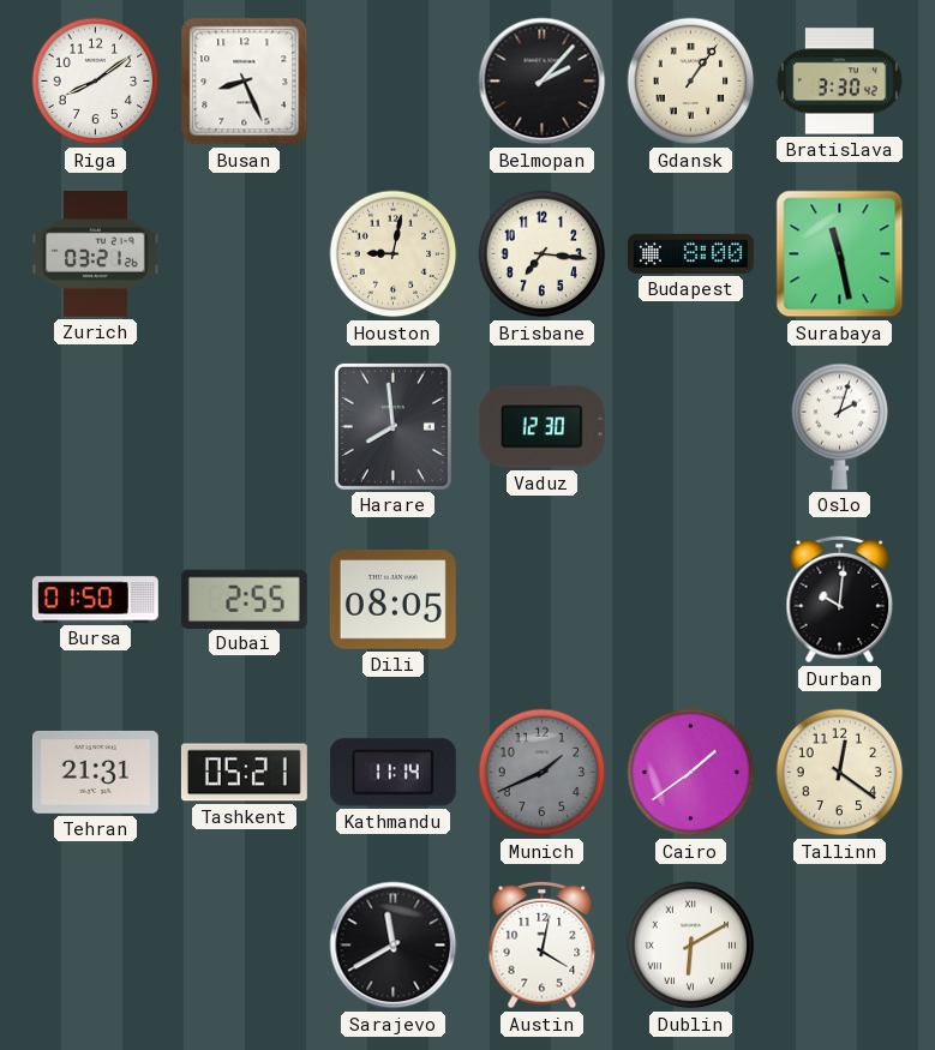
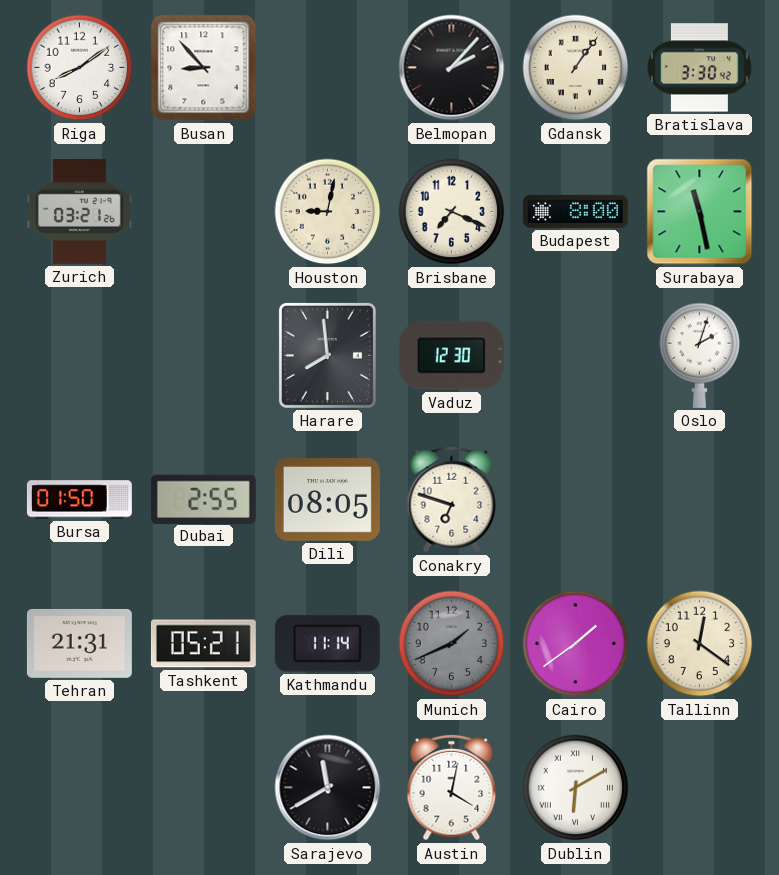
Busan: 8:26 -> 8:53 (204, 68)
Brisbane: 7:16 -> 7:19 (452, 212)
Conakry: none -> 6:48 (452, 500)
Durban: 10:01 -> none (840, 600)
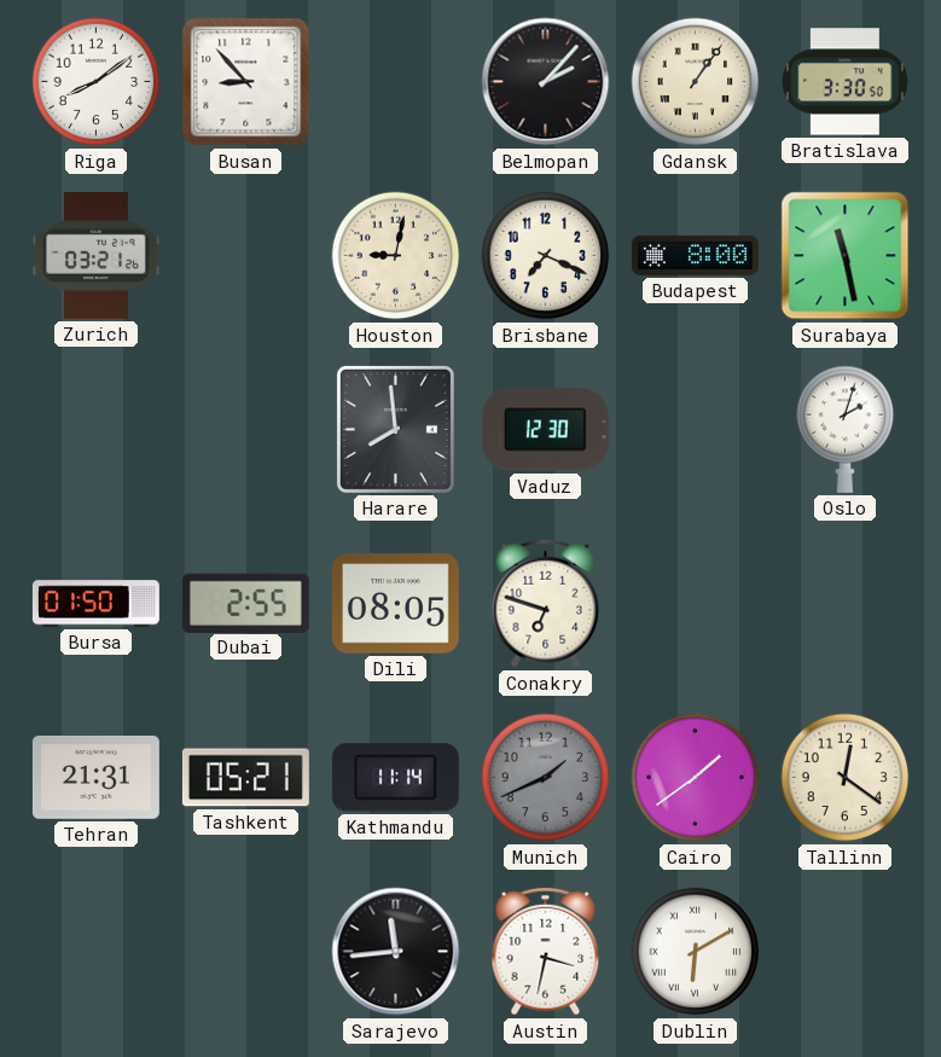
Bratislava: 3:30:42 -> 3:30:50 (844, 82)
Sarajevo: 11:40 -> 11:44 (396, 952)
Austin: 4:02 -> 3:32 (546, 952)
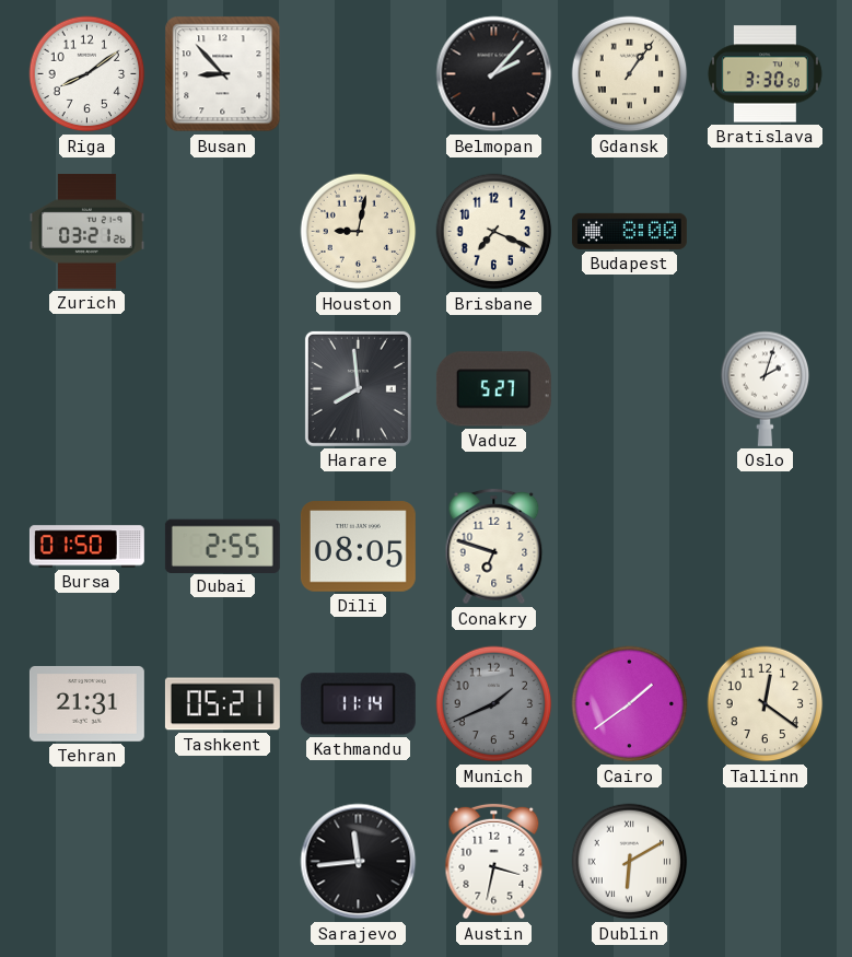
Surabaya: 11:28 -> none (846, 256)
Vaduz: 12:30 -> 5:27 (493, 389)
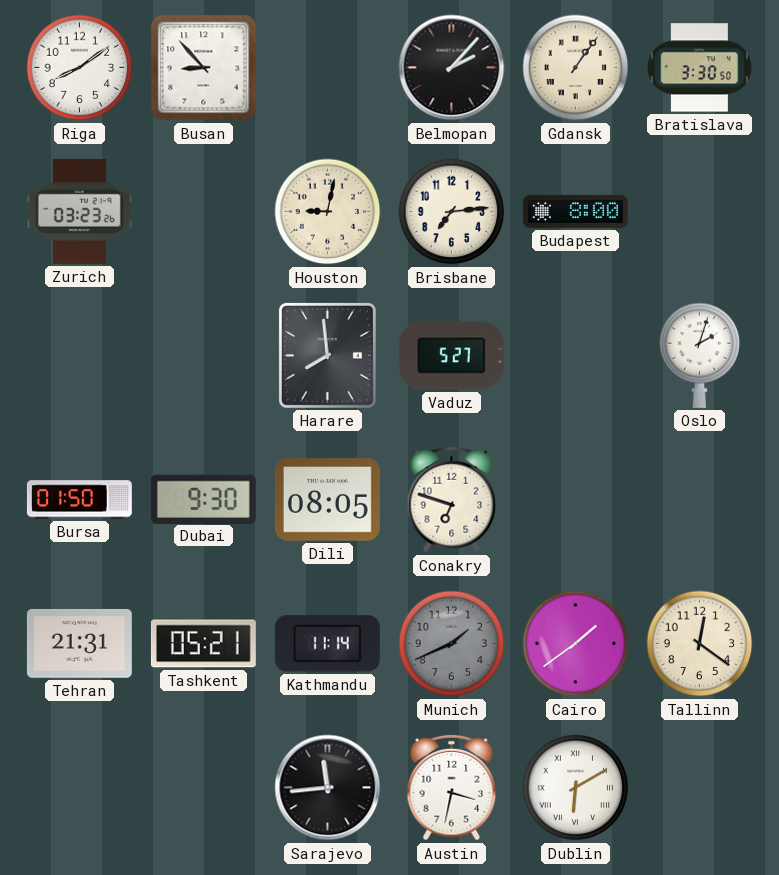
Zurich: 03:21 -> 03:23 (79, 211)
Brisbane: 7:19 -> 7:14 (452, 212)
Dubai: 2:55 -> 9:30 (203, 499)
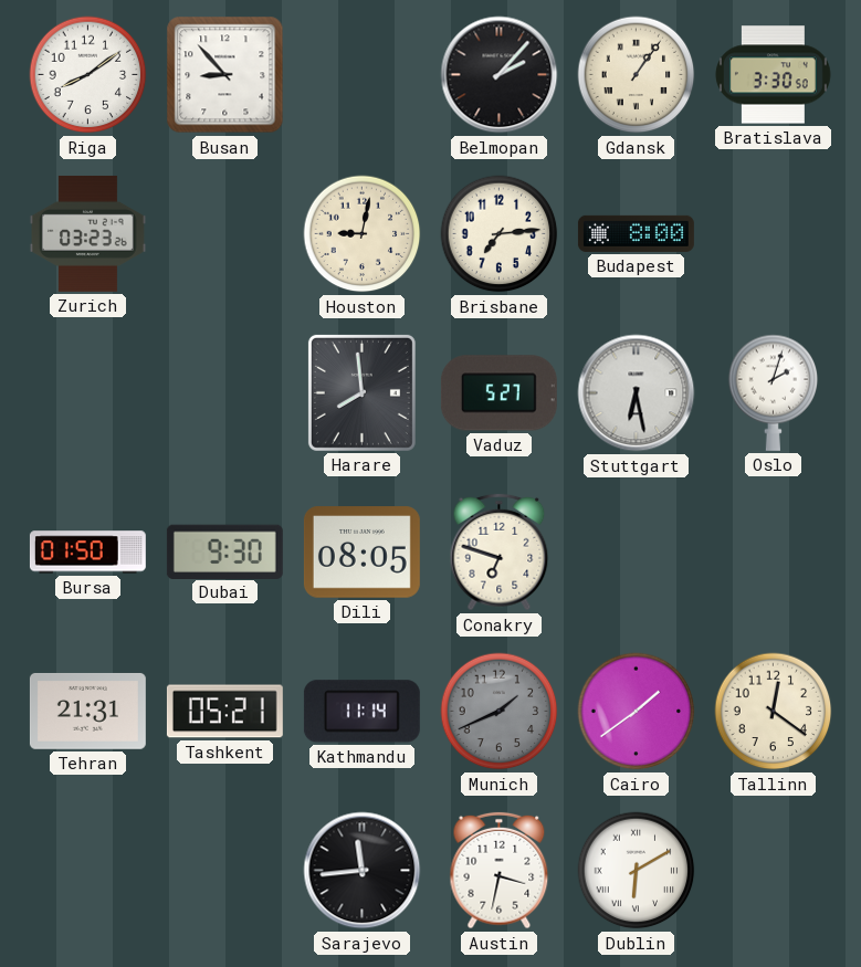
Stuttgart: none -> 6:28 (637, 393)
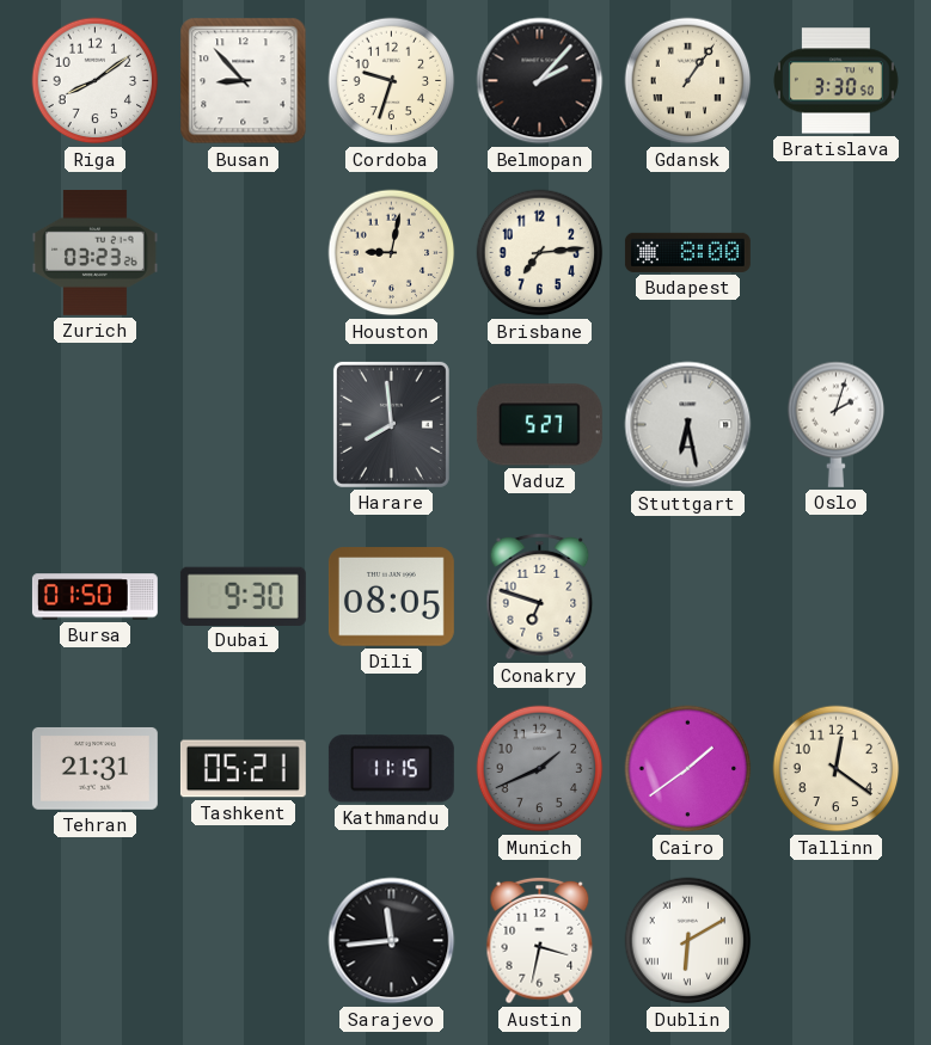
Cordoba: none -> 9:33 (392, 81)
Kathmandu: 11:14 -> 11:15 (391, 769)
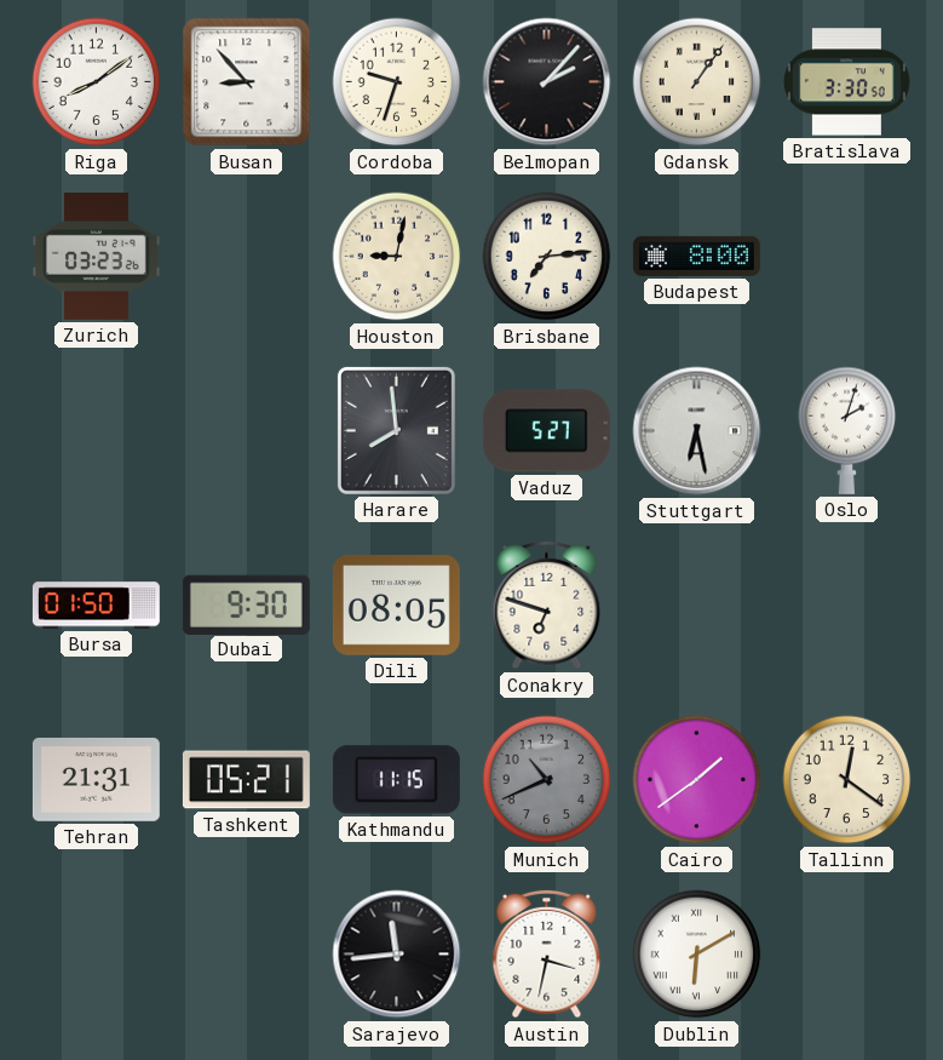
Munich: 1:41 -> 10:41 (547, 780)
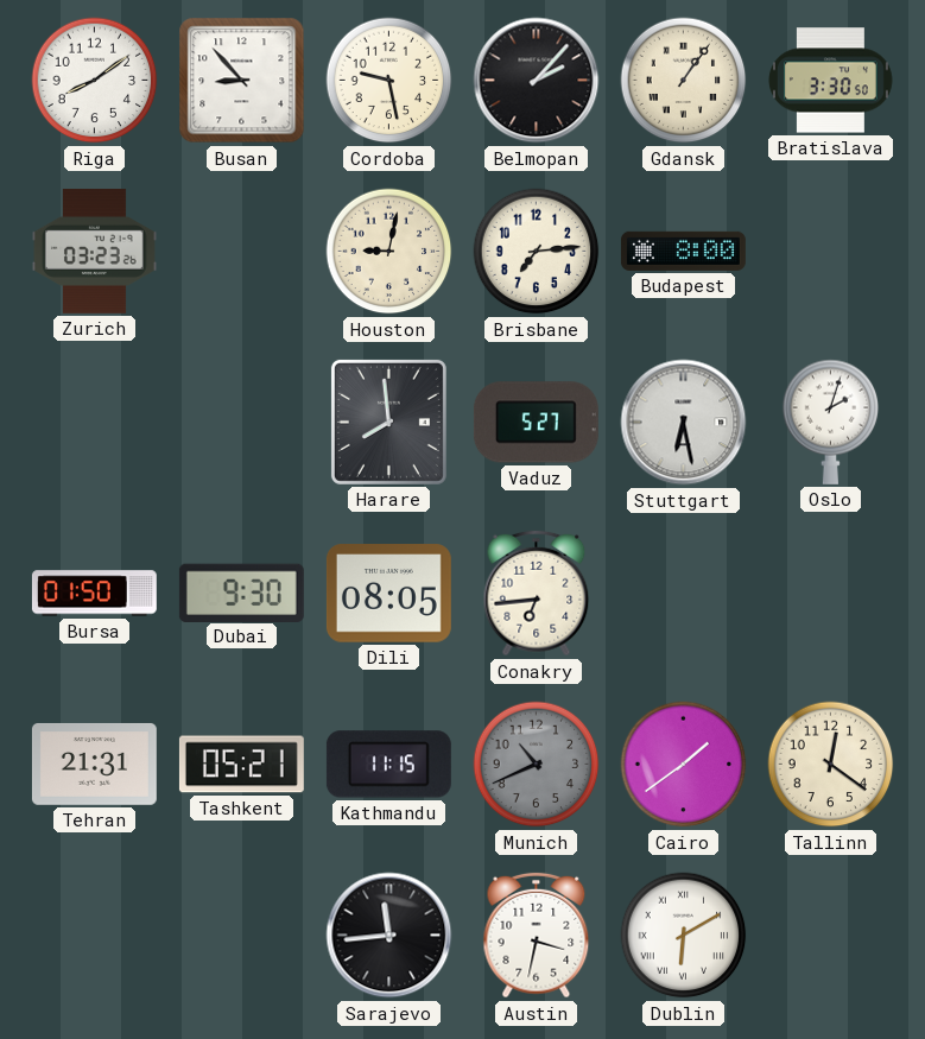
Cordoba: 9:33 -> 9:28 (389, 81)
Conakry: 6:48 -> 6:44 (537, 594)
